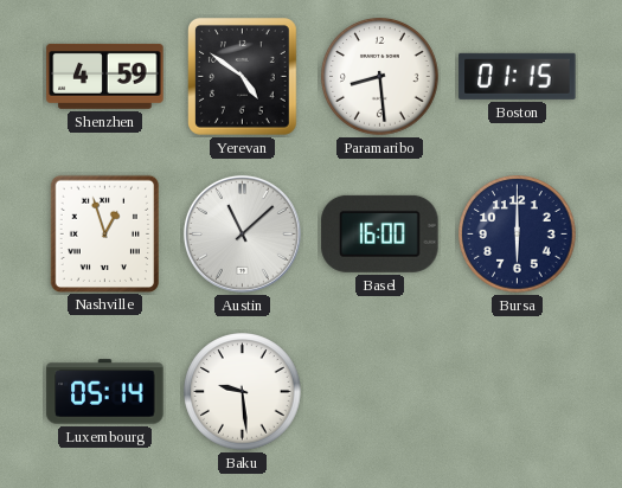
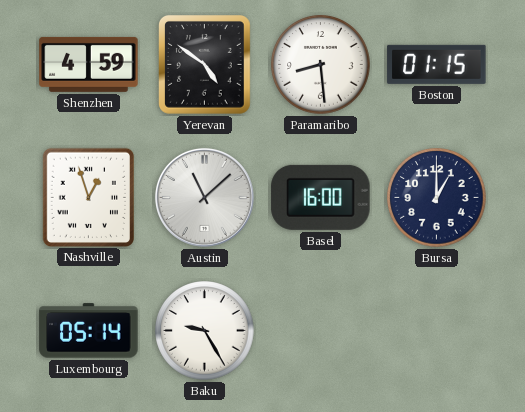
Bursa: 6:00 -> 1:00 (437, 198)
Baku: 9:29 -> 9:25 (205, 331)
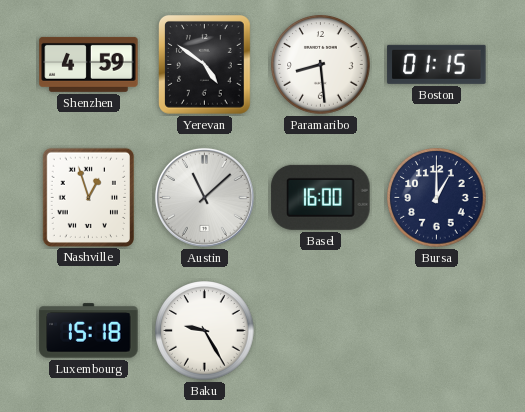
Luxembourg: 05:14 -> 15:18 (89, 331)
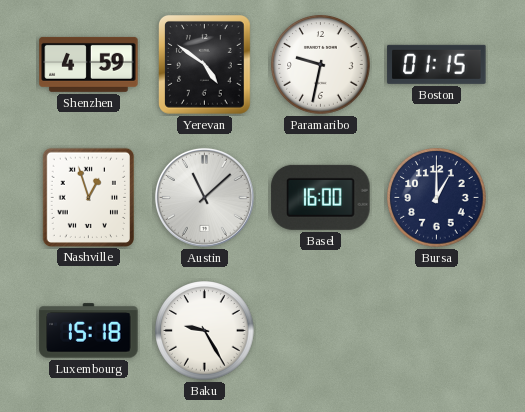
Paramaribo: 8:29 -> 9:32 (321, 65)
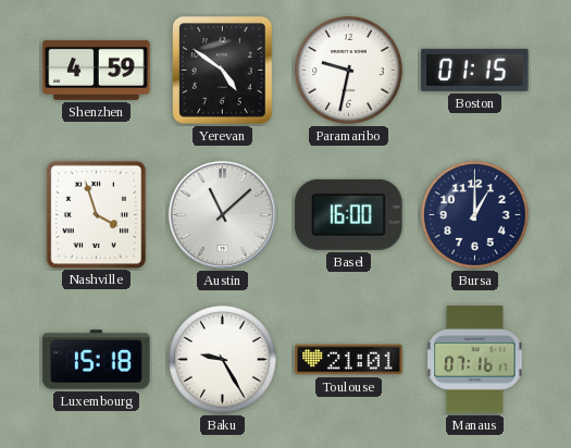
Nashville: 12:57 -> 3:57 (96, 214)
Toulouse: none -> 21:01 (349, 360)
Manaus: none -> 07:16 (475, 360)
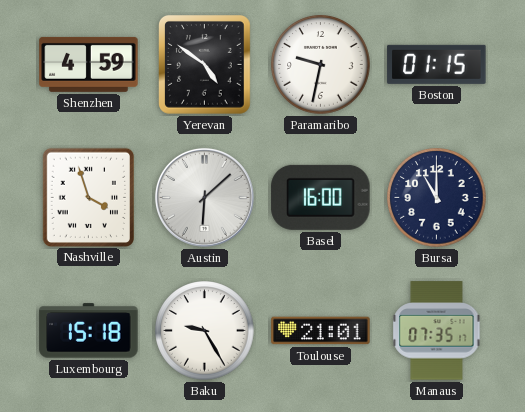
Austin: 11:08 -> 6:08 (204, 197)
Bursa: 1:00 -> 11:00 (437, 198)
Manaus: 07:16 -> 07:35 (437, 331)
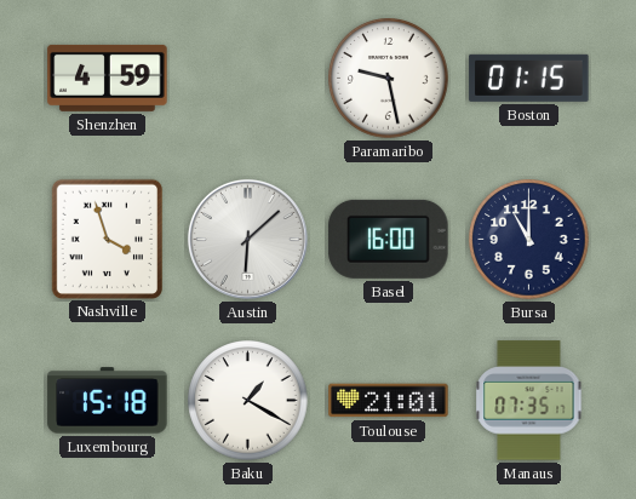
Yerevan: 4:51 -> none (205, 65)
Paramaribo: 9:32 -> 9:28 (389, 79)
Baku: 9:25 -> 1:20 (248, 401)
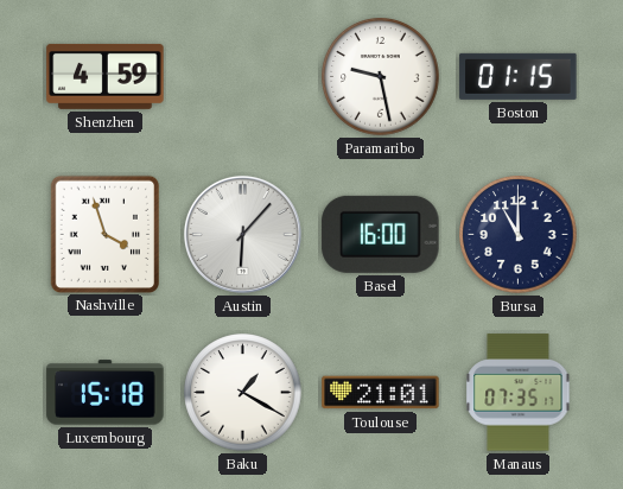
Austin: 6:08 -> 6:07 (242, 234)
